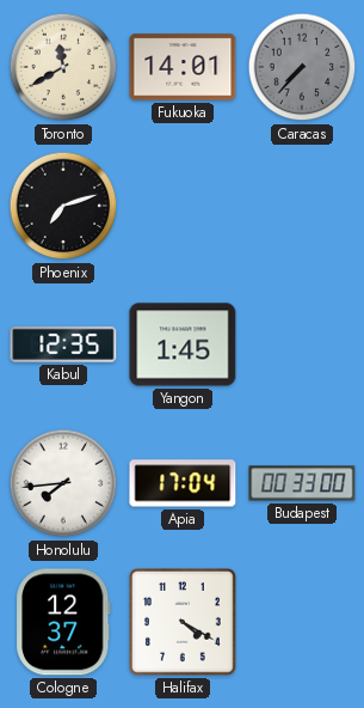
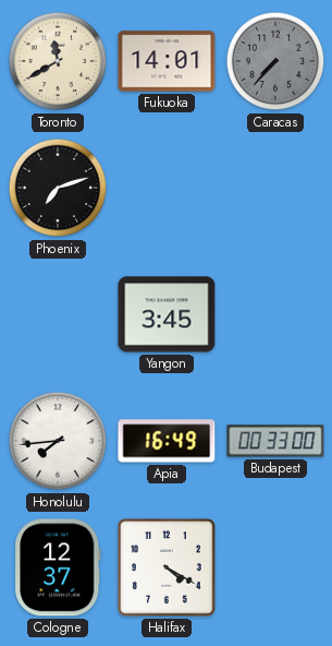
Kabul: 12:35 -> none (63, 344)
Yangon: 1:45 -> 3:45 (167, 314)
Apia: 17:04 -> 16:49 (167, 441)
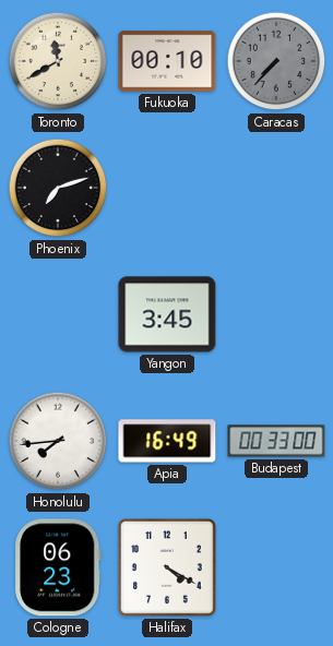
Fukuoka: 14:01 -> 00:10 (167, 61)
Cologne: 12:37 -> 06:23 (58, 567)
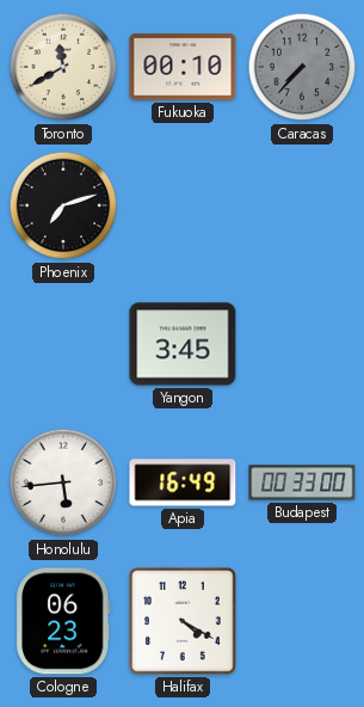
Honolulu: 7:44 -> 5:44 (63, 482)
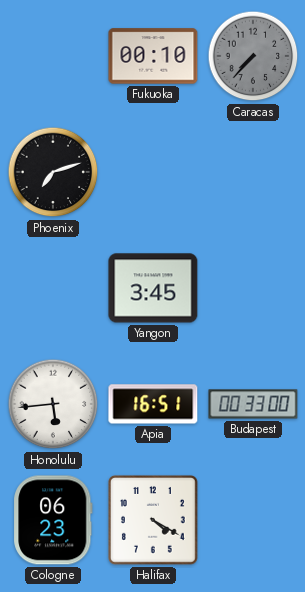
Toronto: 11:40 -> none (63, 67)
Apia: 16:49 -> 16:51 (153, 404)
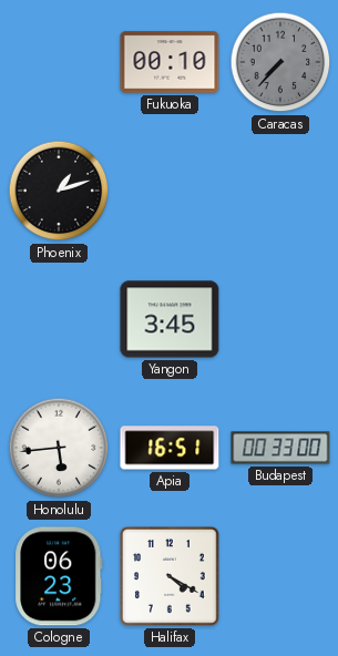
Phoenix: 7:12 -> 1:12 (59, 191)
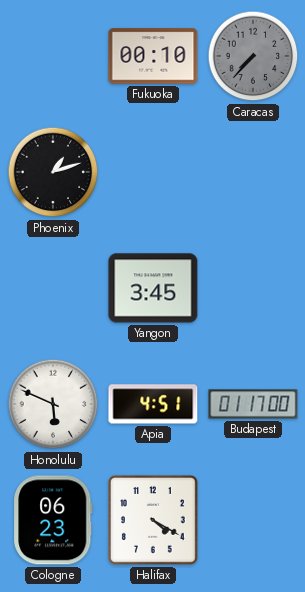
Honolulu: 5:44 -> 5:49 (53, 404)
Apia: 16:51 -> 4:51 (153, 404)
Budapest: 00:33 -> 01:17 (253, 404)
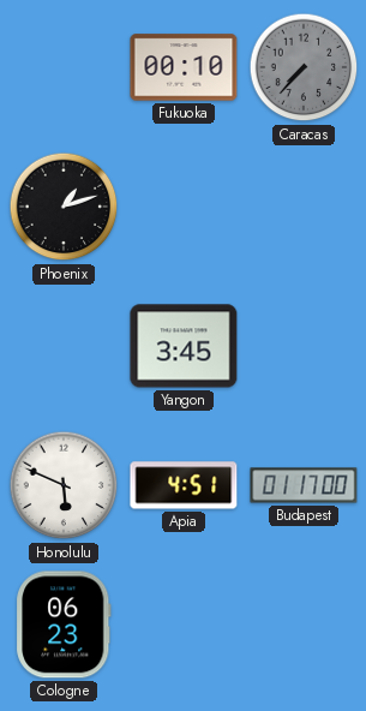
Halifax: 4:20 -> none (153, 520)
